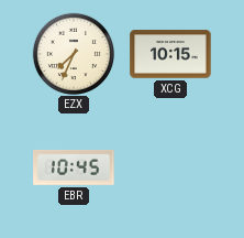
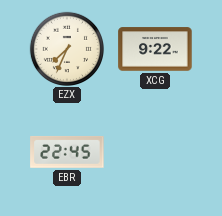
XCG: 10:15 -> 9:22 (155, 49)
EBR: 10:45 -> 22:45 (67, 152)
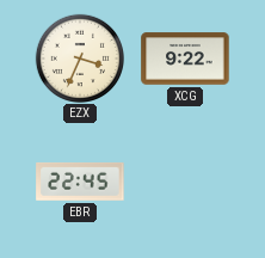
EZX: 7:34 -> 3:34 (79, 57)
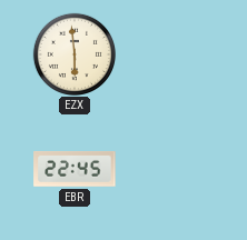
EZX: 3:34 -> 5:59 (73, 53)
XCG: 9:22 -> none (185, 59)
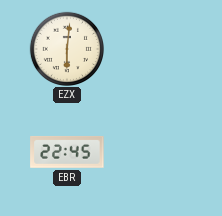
EZX: 5:59 -> 6:01 (66, 48)
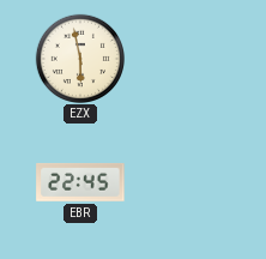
EZX: 6:01 -> 5:58 (79, 58)
